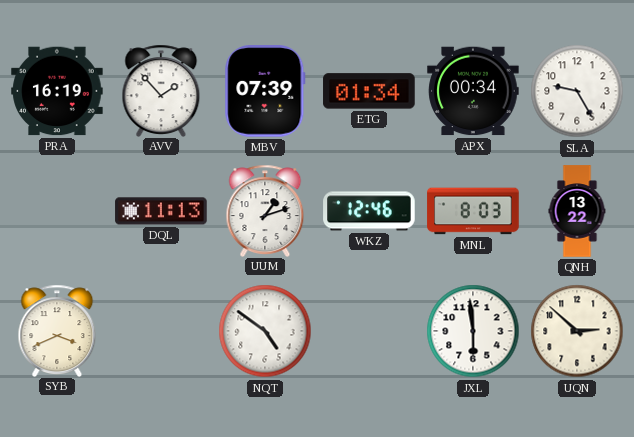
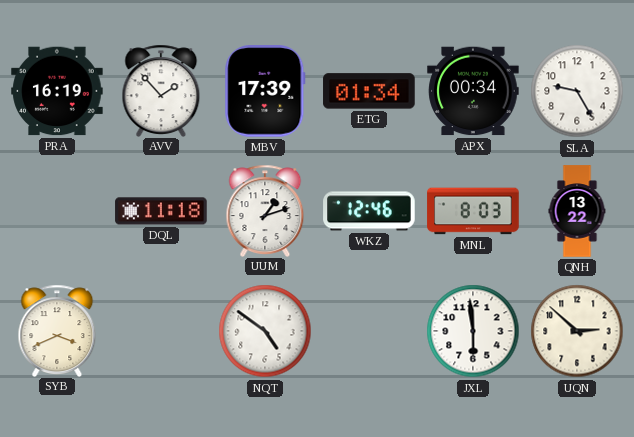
MBV: 07:39 -> 17:39 (265, 91)
DQL: 11:13 -> 11:18 (161, 211)
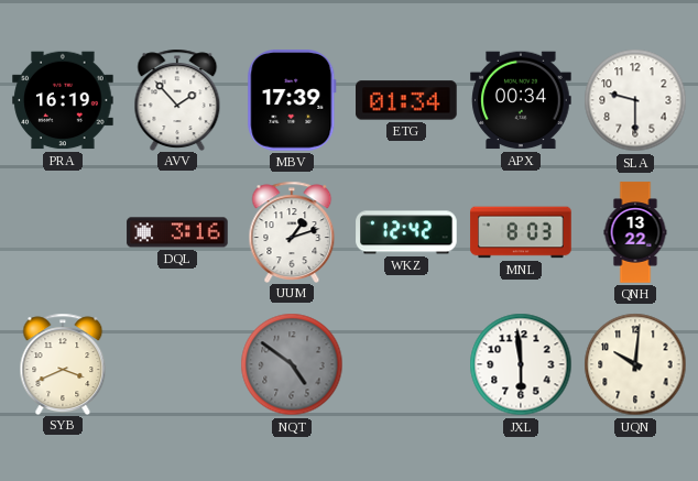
SLA: 9:25 -> 9:30 (635, 100)
DQL: 11:18 -> 3:16 (177, 232)
WKZ: 12:46 -> 12:42 (406, 232)
NQT dial: white -> grey (292, 364)
UQN: 2:52 -> 10:01 (635, 364)
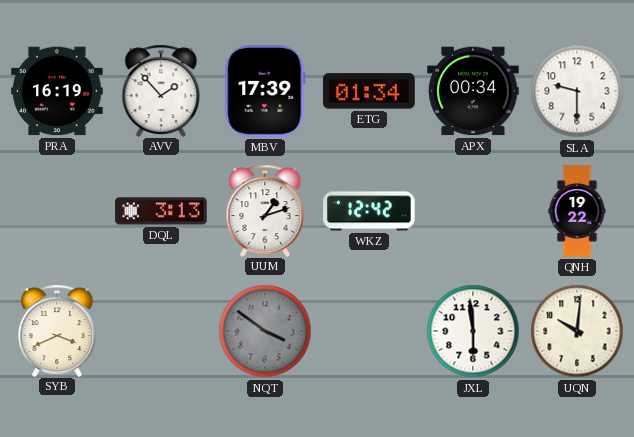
DQL: 3:16 -> 3:13 (161, 211)
MNL: 8:03 -> none (521, 232)
QNH: 13:22 -> 19:22 (577, 211)
NQT: 4:51 -> 3:51 (265, 331)
